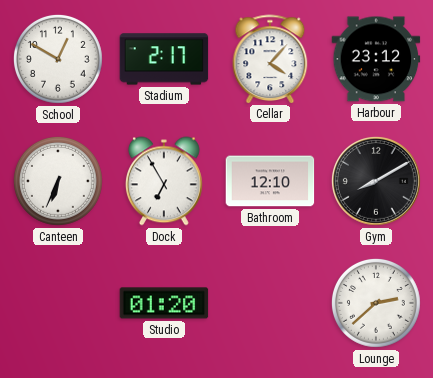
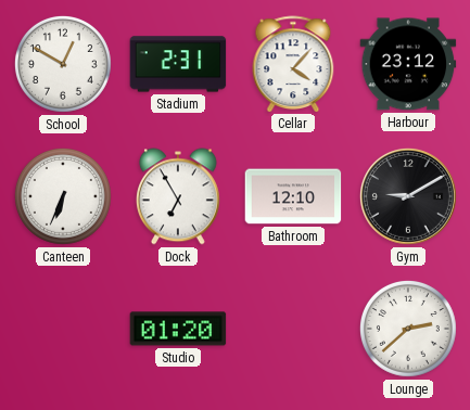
Stadium: 2:17 -> 2:31 (178, 64)
Gym: 8:10 -> 9:10 (408, 196)
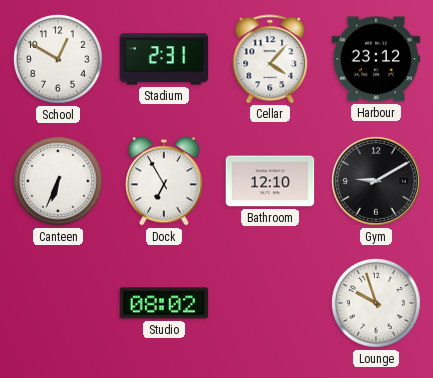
Studio: 01:20 -> 08:02 (164, 303)
Lounge: 2:38 -> 9:57 (376, 303)
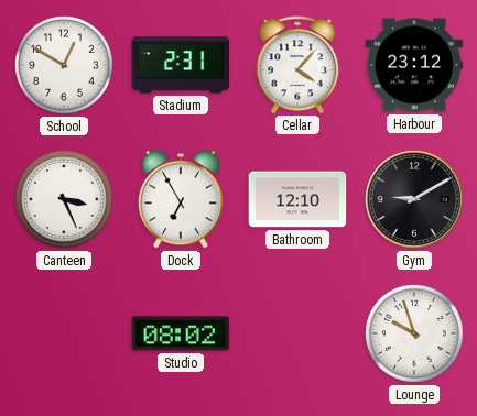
Canteen: 6:34 -> 3:26 (64, 199)
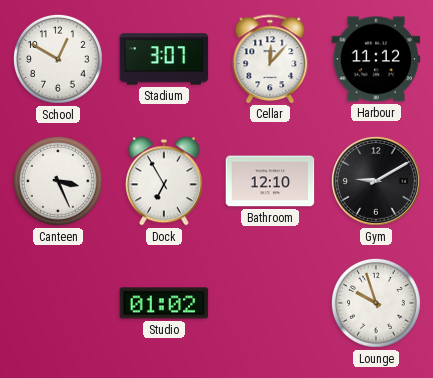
Stadium: 2:31 -> 3:07 (164, 59)
Cellar: 4:07 -> 12:07 (270, 59)
Harbour: 23:12 -> 11:12 (376, 59)
Studio: 08:02 -> 01:02 (164, 303)
